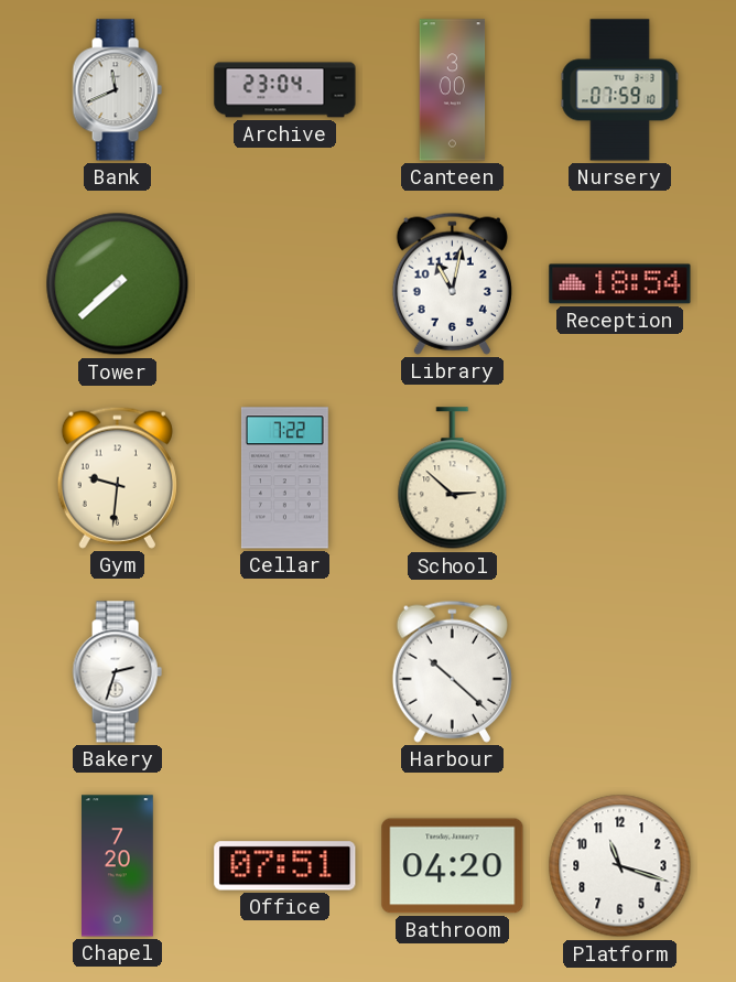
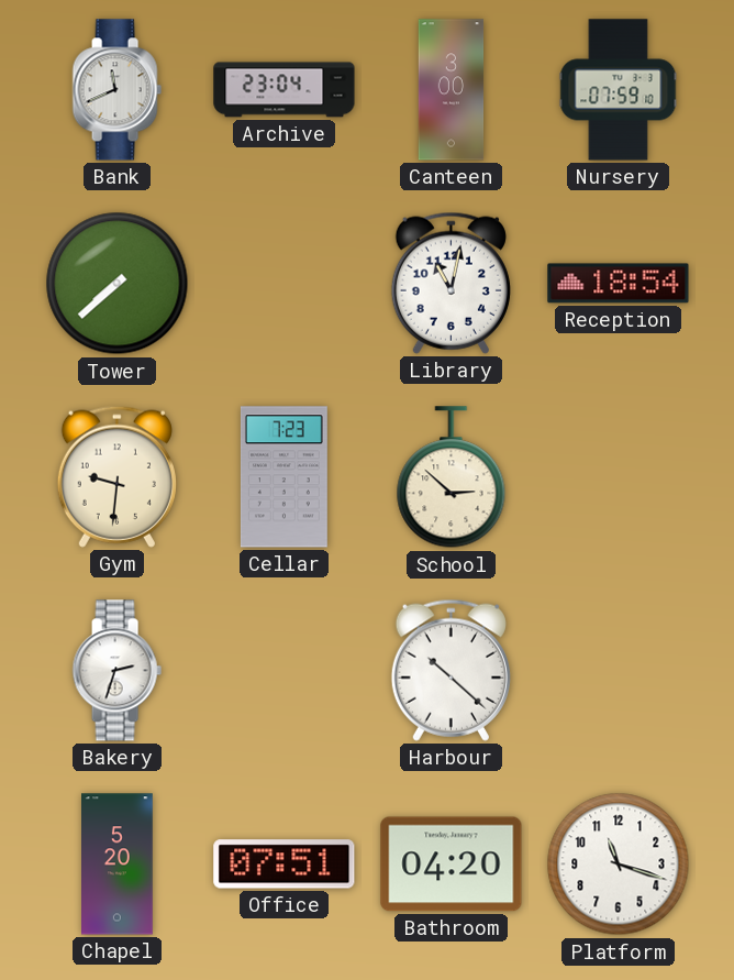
Cellar: 7:22 -> 7:23 (283, 477)
Chapel: 7:20 -> 5:20 (118, 865)
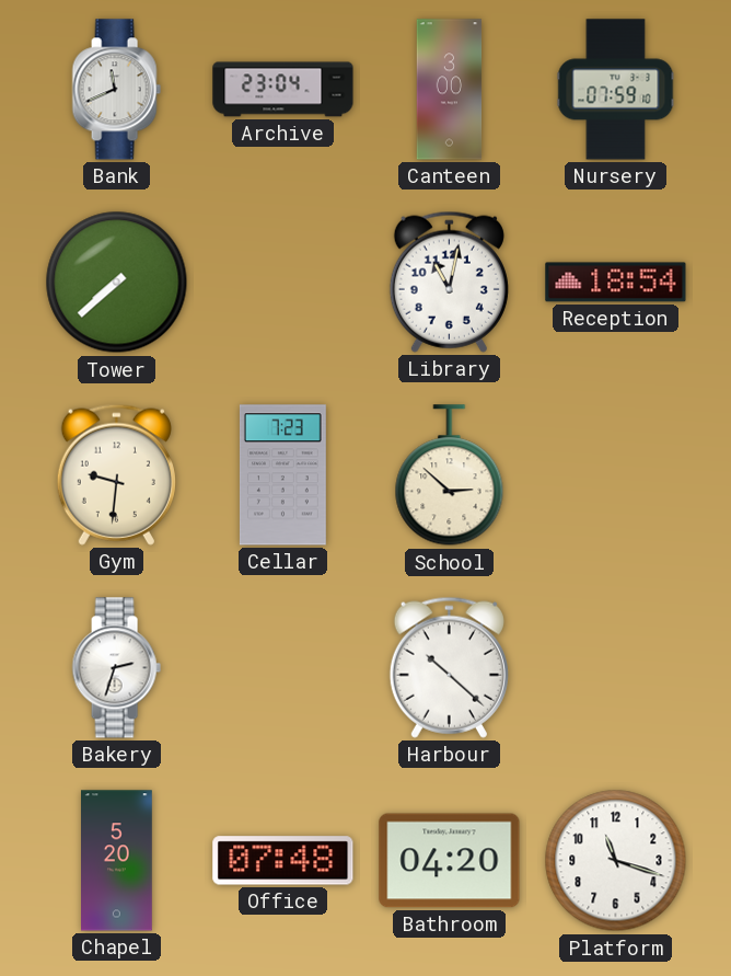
Office: 07:51 -> 07:48 (283, 861)
